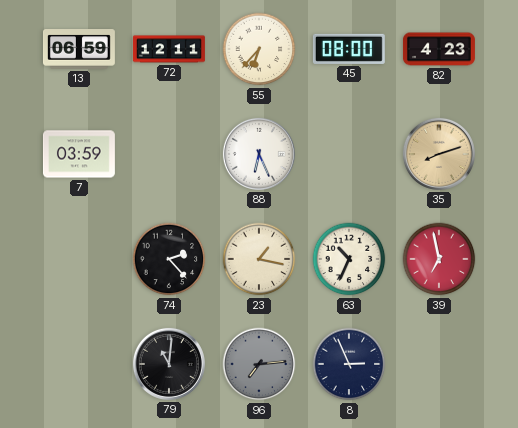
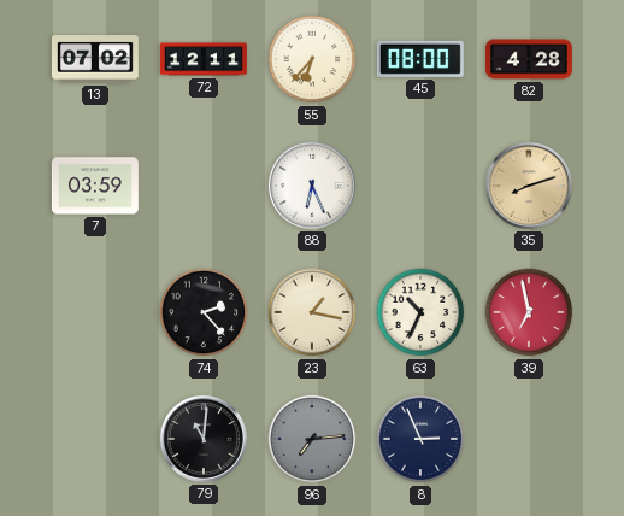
13: 06:59 -> 07:02 (95, 60)
82: 4:23 -> 4:28 (529, 59)
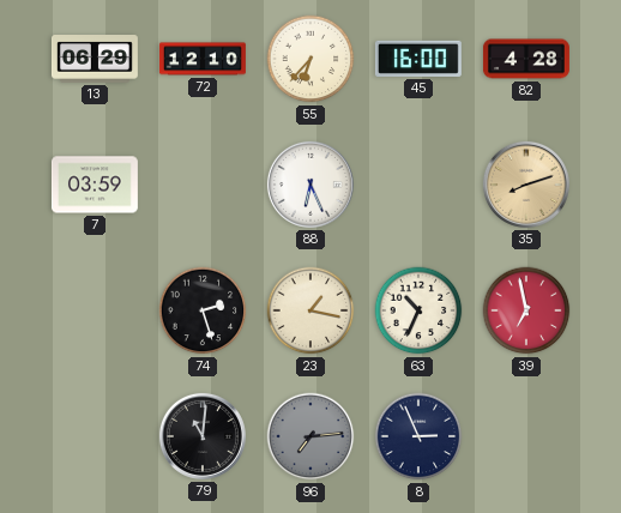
13: 07:02 -> 06:29 (95, 60)
72: 12:11 -> 12:10 (203, 59)
45: 08:00 -> 16:00 (418, 59)
74: 2:23 -> 2:27 (203, 310)
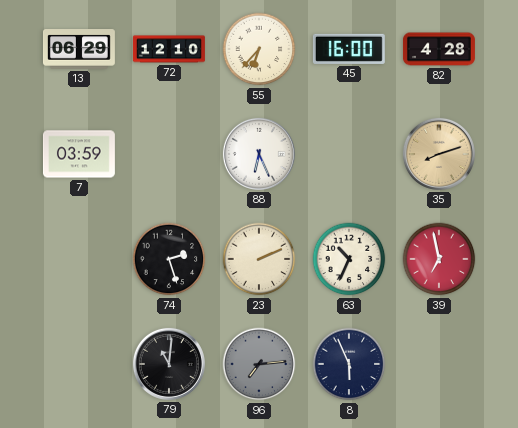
23: 1:17 -> 2:11 (259, 259)
8: 2:56 -> 5:56 (349, 364)
